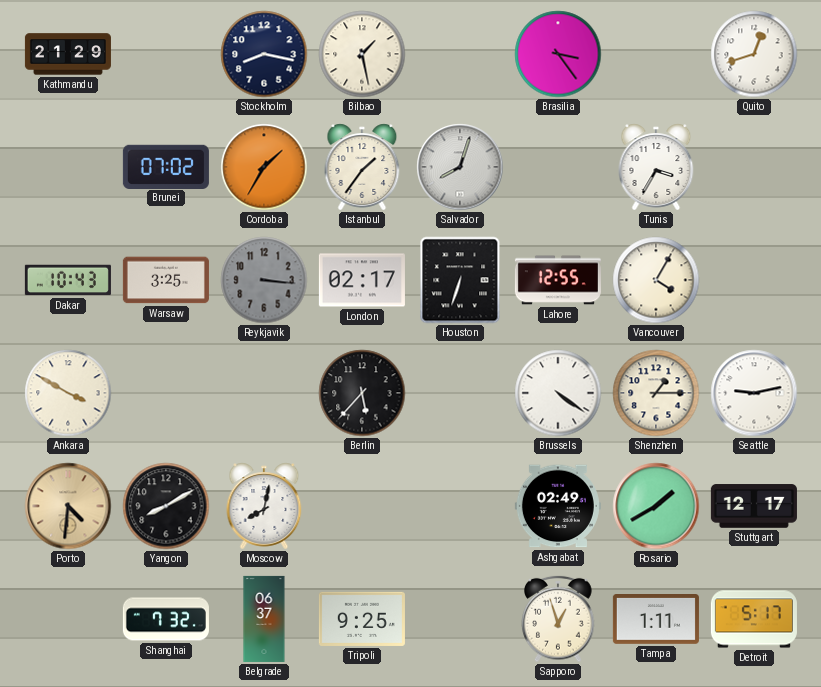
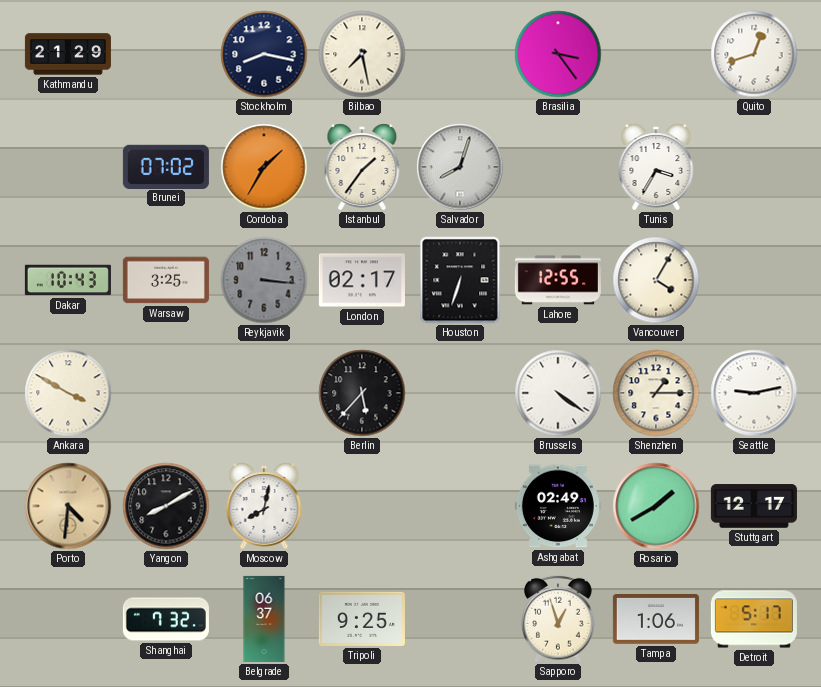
Bilbao: 1:28 -> 7:28 (362, 54)
Tampa: 1:11 -> 1:06 (656, 620)
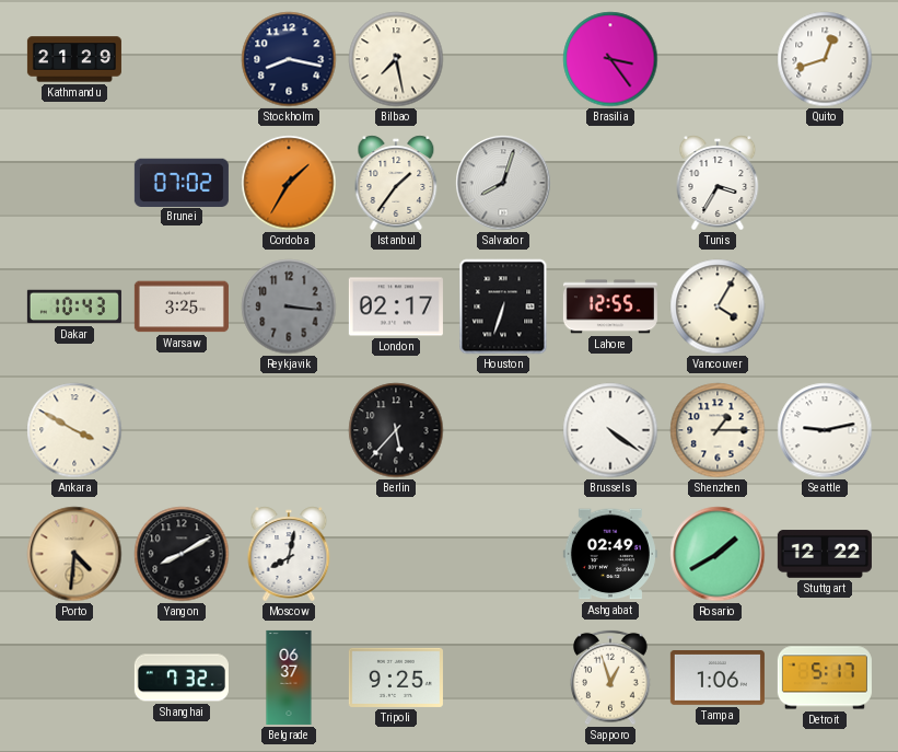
Stuttgart: 12:17 -> 12:22 (825, 554)
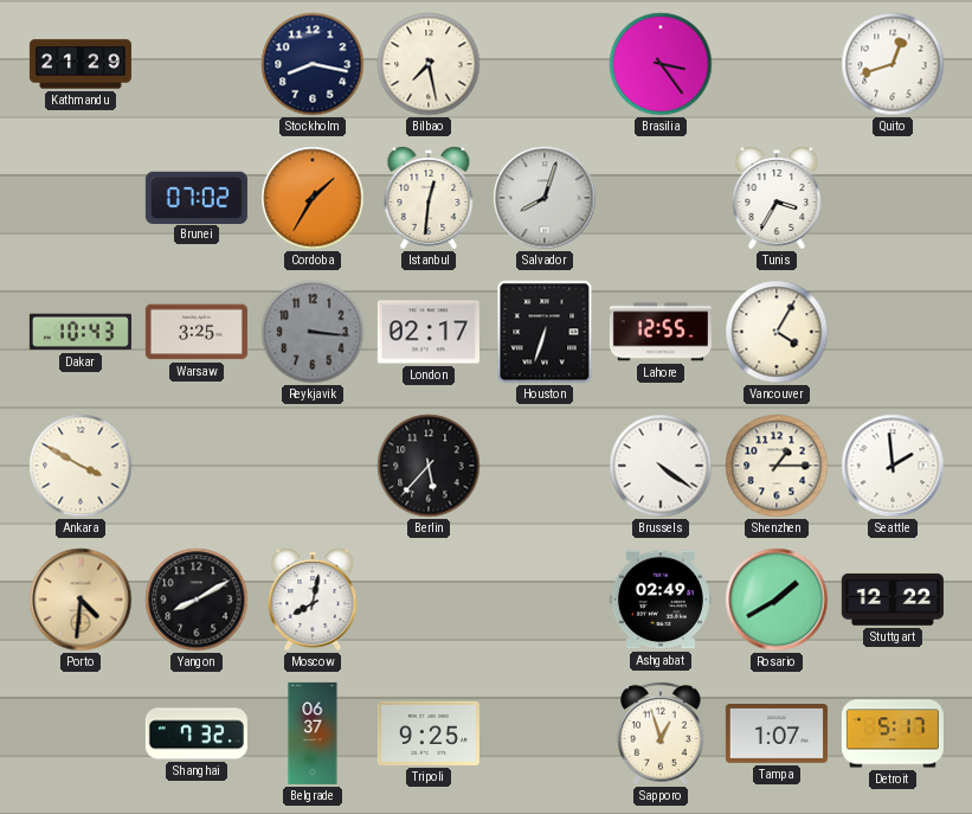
Istanbul: 1:36 -> 12:31 (429, 198)
Seattle: 9:13 -> 1:59 (893, 466)
Tampa: 1:06 -> 1:07 (777, 735)
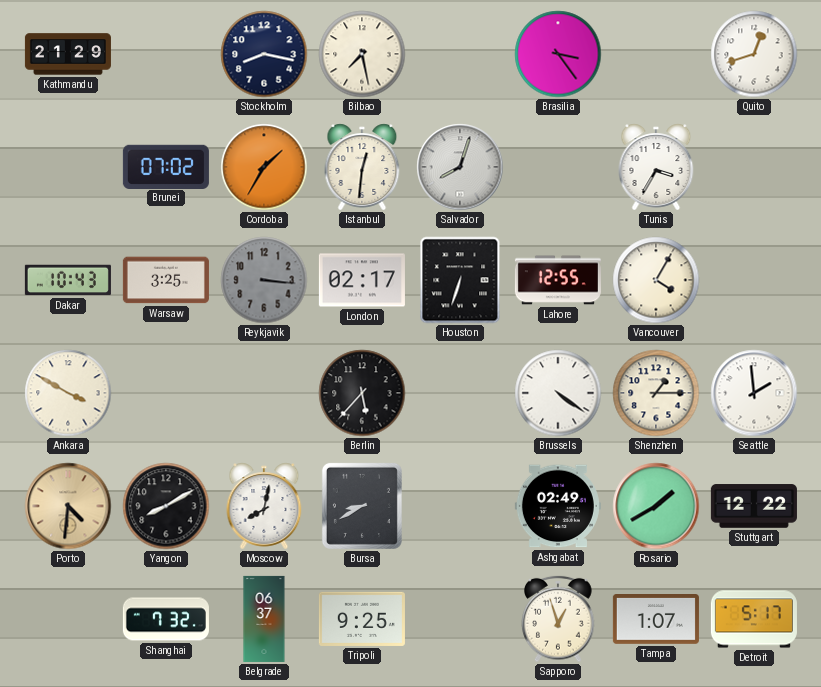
Bursa: none -> 8:40 (362, 506)
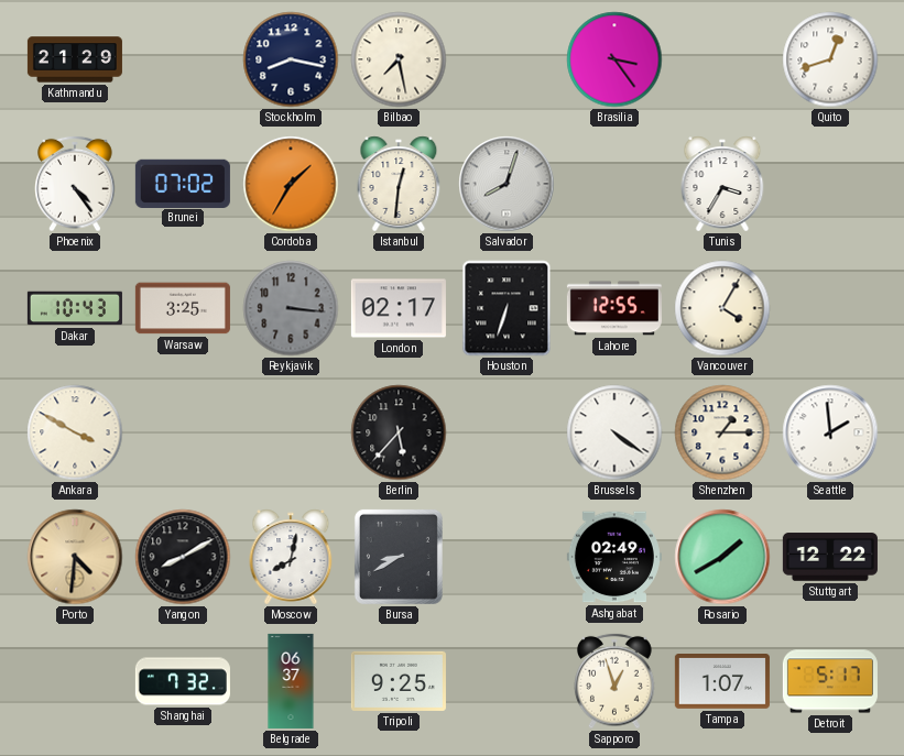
Phoenix: none -> 4:24 (75, 184)
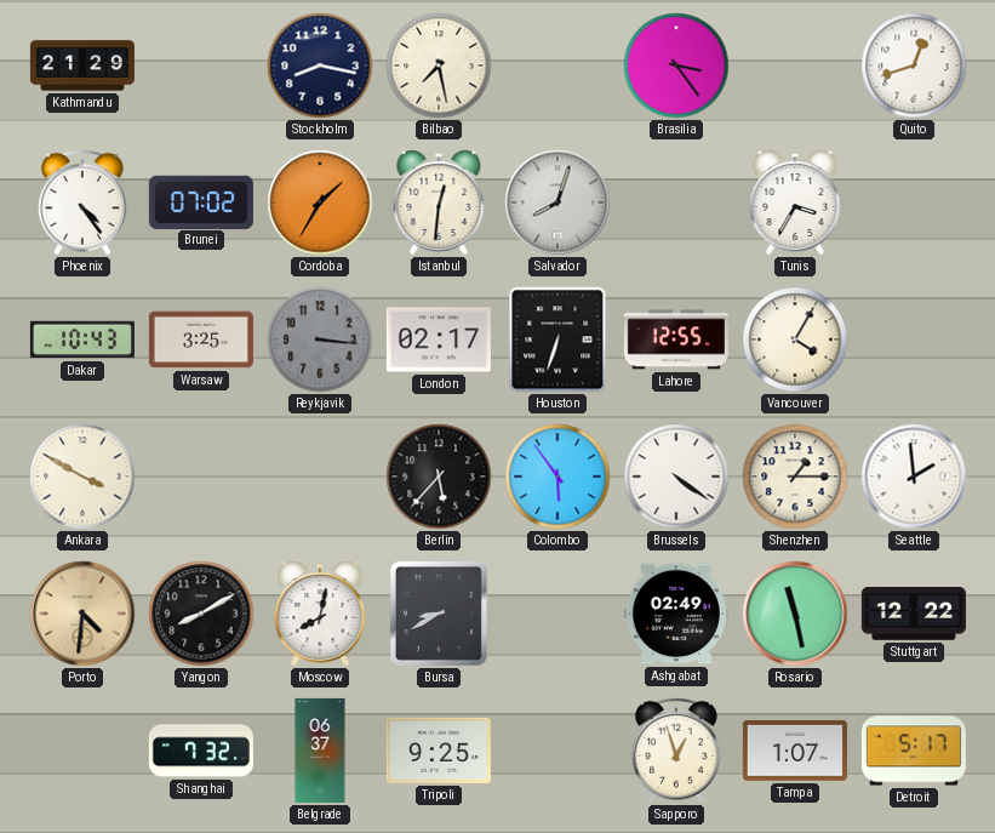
Colombo: none -> 5:54 (557, 477)
Rosario: 1:40 -> 11:28 (795, 614)
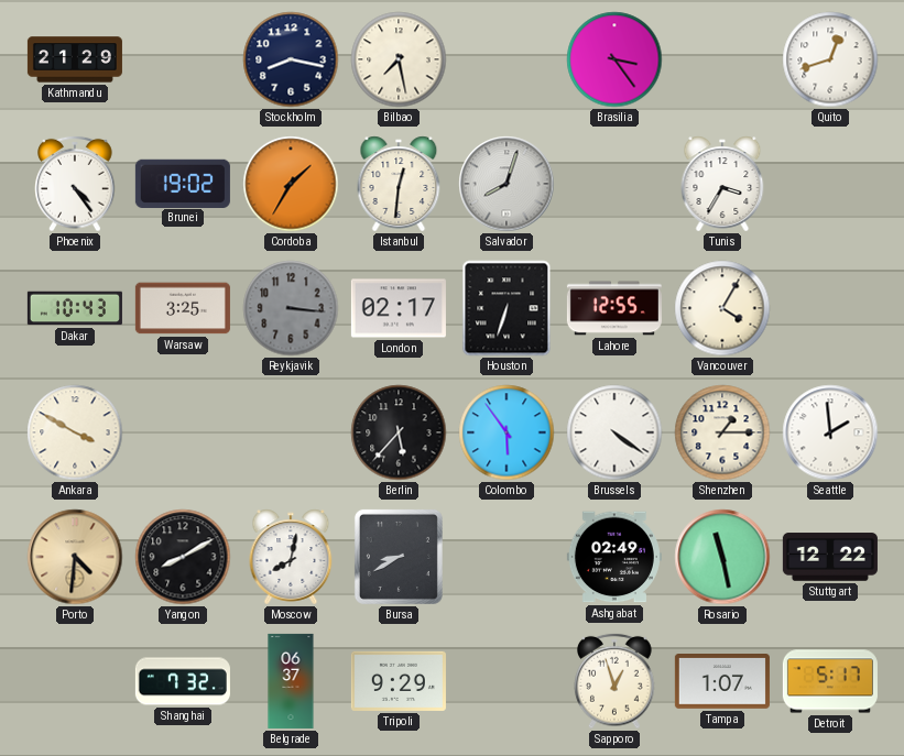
Brunei: 07:02 -> 19:02 (183, 183)
Tripoli: 9:25 -> 9:29 (399, 681)
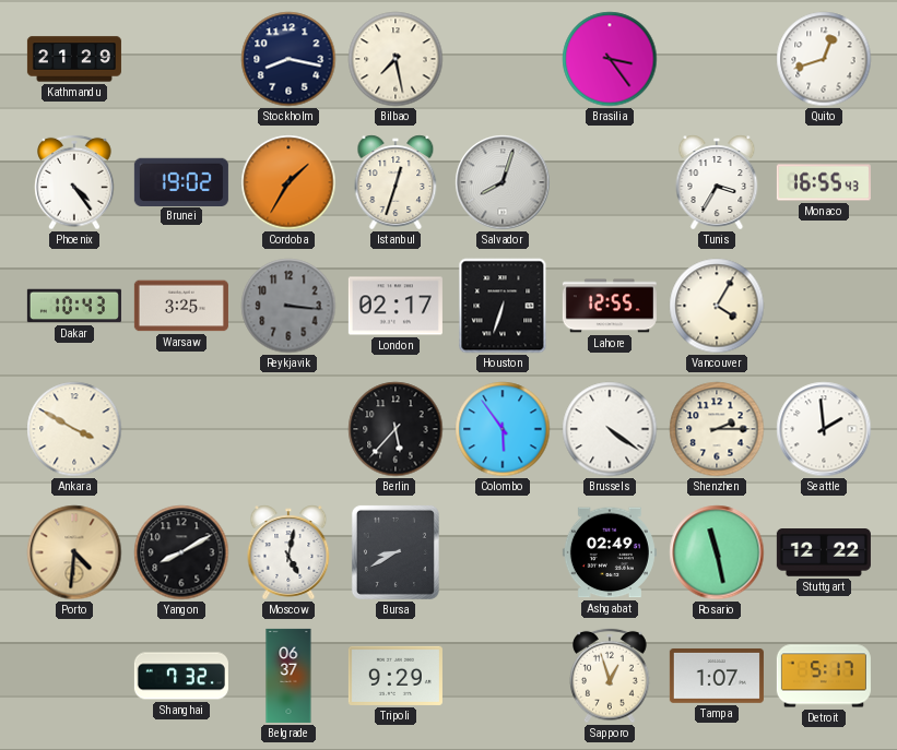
Istanbul: 12:31 -> 12:33 (396, 182)
Monaco: none -> 16:55 (824, 182)
Shenzhen: 1:15 -> 2:15 (717, 429)
Moscow: 8:02 -> 5:02 (288, 552)
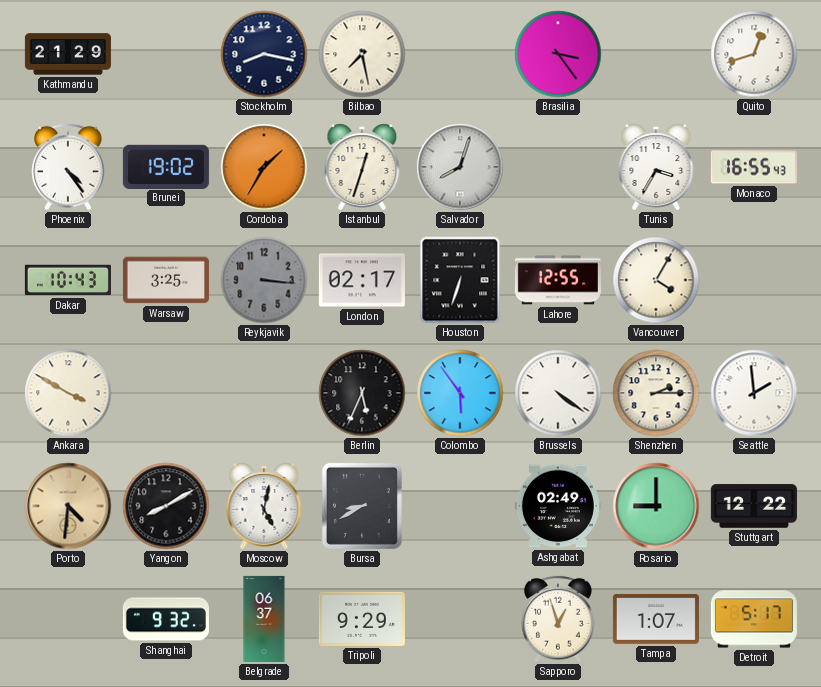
Berlin: 5:37 -> 5:34 (362, 393)
Rosario: 11:28 -> 9:00 (656, 506)
Shanghai: 7:32 -> 9:32 (166, 619)
